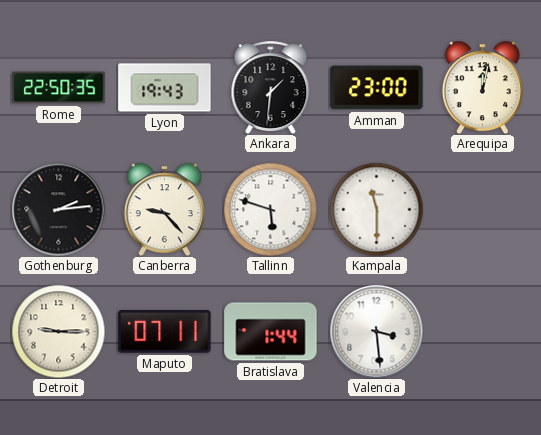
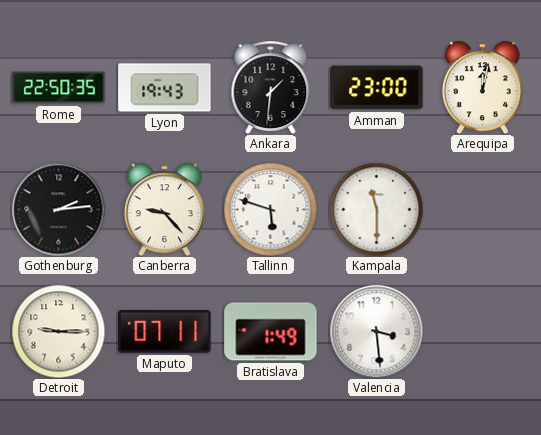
Bratislava: 1:44 -> 1:49 (271, 332)
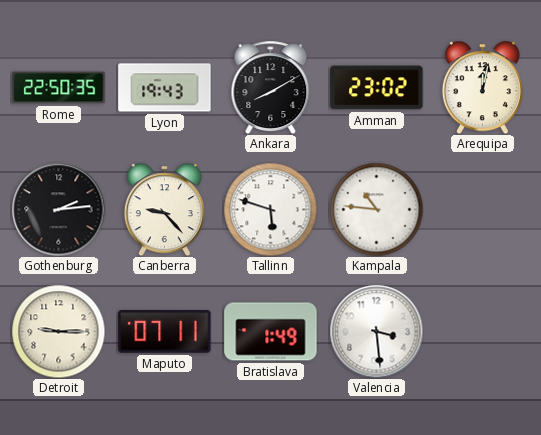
Ankara: 1:31 -> 8:10 (271, 87)
Amman: 23:00 -> 23:02 (377, 88)
Kampala: 11:30 -> 10:46 (376, 209)
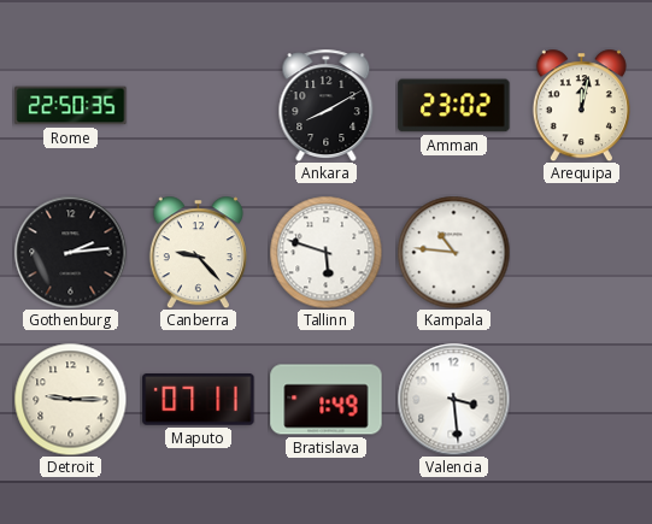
Lyon: 19:43 -> none (165, 88)
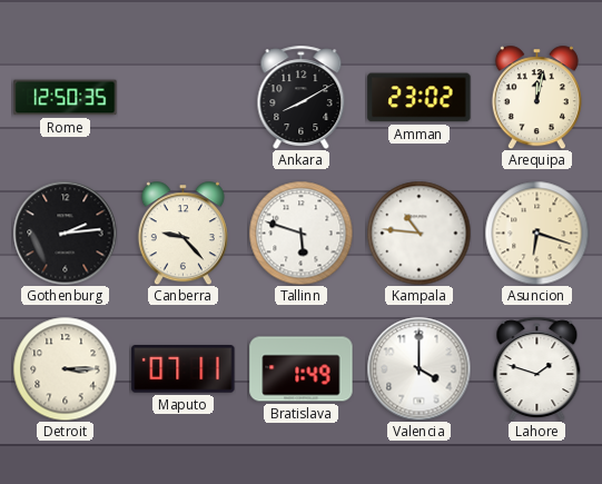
Rome: 22:50 -> 12:50 (66, 98)
Asuncion: none -> 6:18 (536, 233)
Detroit: 9:15 -> 3:15 (65, 368)
Valencia: 3:29 -> 4:00 (418, 368)
Lahore: none -> 1:48 (537, 368)
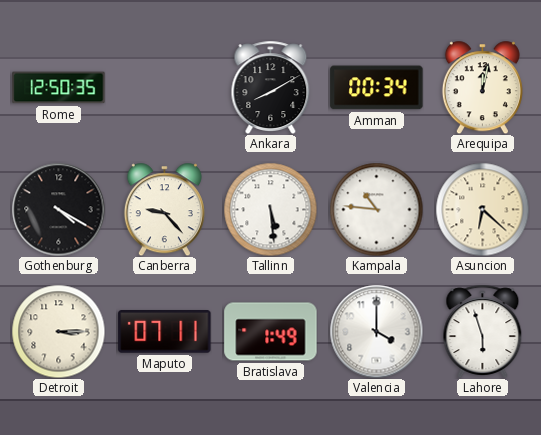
Amman: 23:02 -> 00:34 (377, 88)
Gothenburg: 2:14 -> 4:20 (58, 209)
Tallinn: 5:48 -> 5:29 (270, 209)
Asuncion: 6:18 -> 6:22 (482, 209)
Lahore: 1:48 -> 5:57 (483, 331)
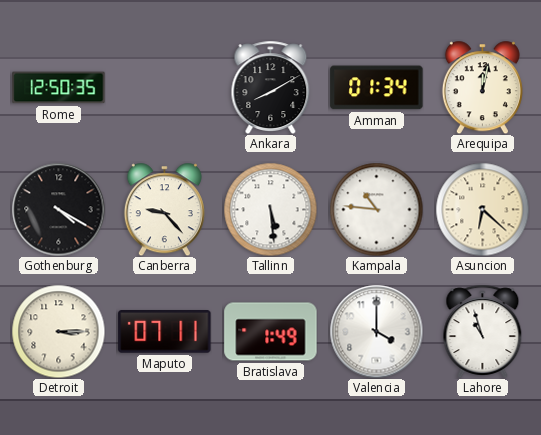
Amman: 00:34 -> 01:34 (377, 88)
Lahore: 5:57 -> 10:57 (483, 331)
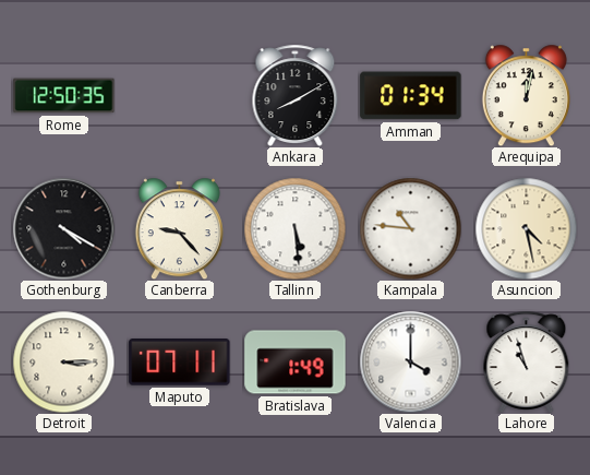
Asuncion: 6:22 -> 4:28 (526, 228)
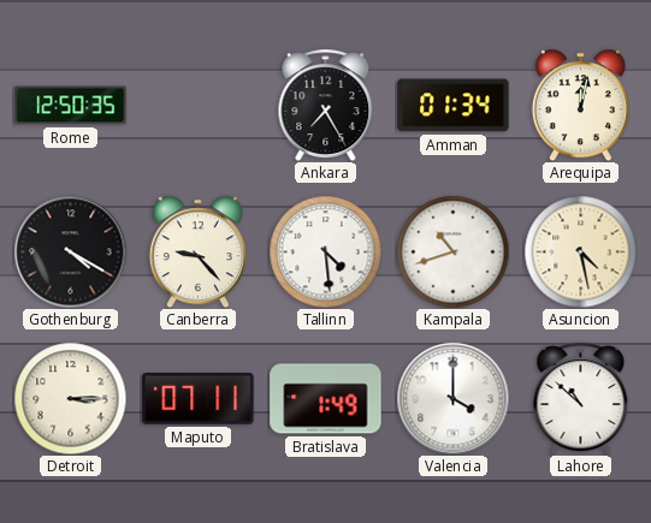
Ankara: 8:10 -> 7:25 (326, 105)
Tallinn: 5:29 -> 4:29 (325, 251)
Kampala: 10:46 -> 10:42 (452, 251)
Lahore: 10:57 -> 10:52 (581, 398)
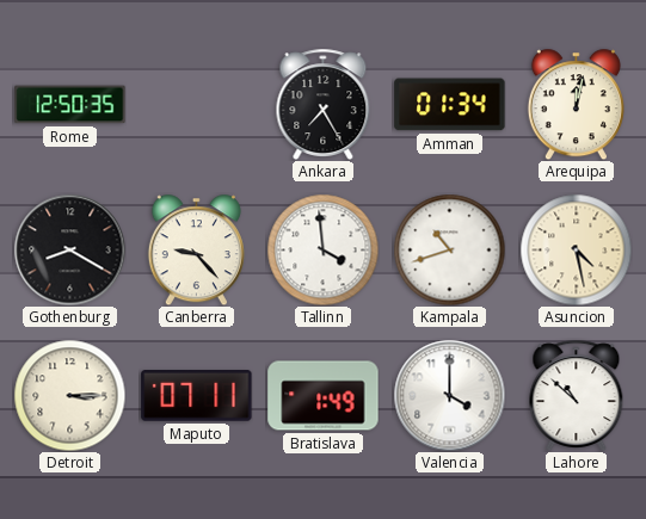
Gothenburg: 4:20 -> 8:20 (69, 249)
Tallinn: 4:29 -> 3:59 (322, 249)
